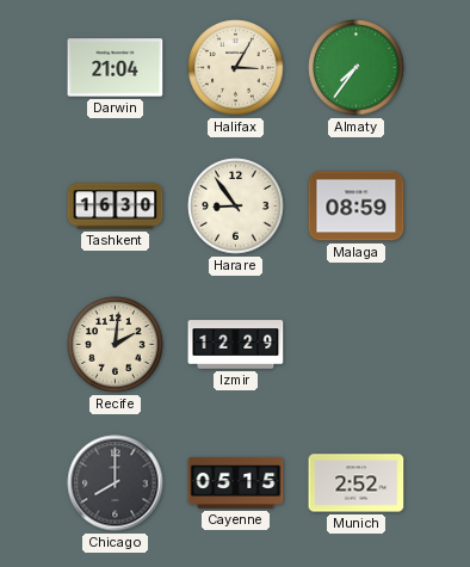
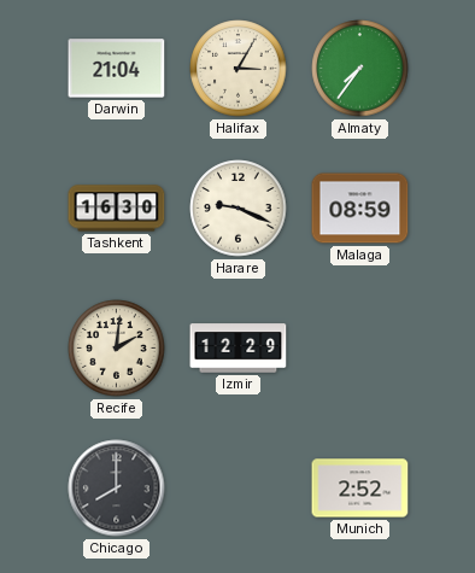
Harare: 8:54 -> 9:19 (239, 209)
Cayenne: 05:15 -> none (236, 482)
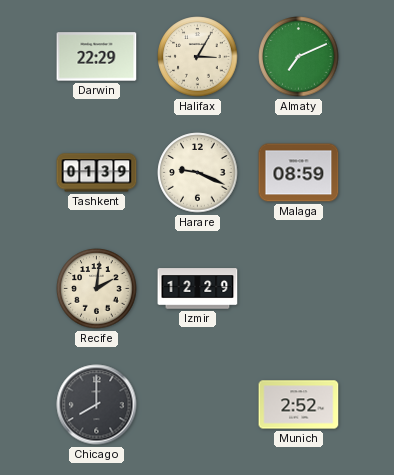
Darwin: 21:04 -> 22:29 (97, 57)
Almaty: 7:36 -> 7:11 (299, 57)
Tashkent: 16:30 -> 01:39 (97, 173)
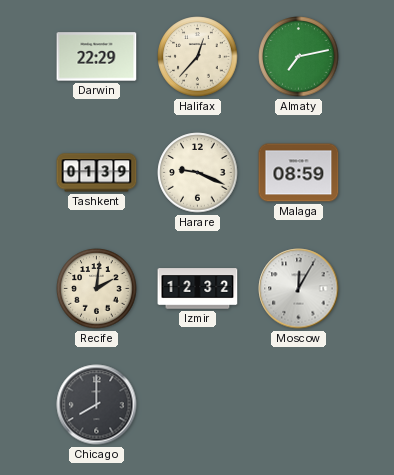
Halifax: 3:05 -> 12:37 (198, 57)
Almaty: 7:11 -> 7:13 (299, 57)
Izmir: 12:29 -> 12:32 (198, 289)
Moscow: none -> 12:05 (299, 289)
Munich: 2:52 -> none (299, 405)
